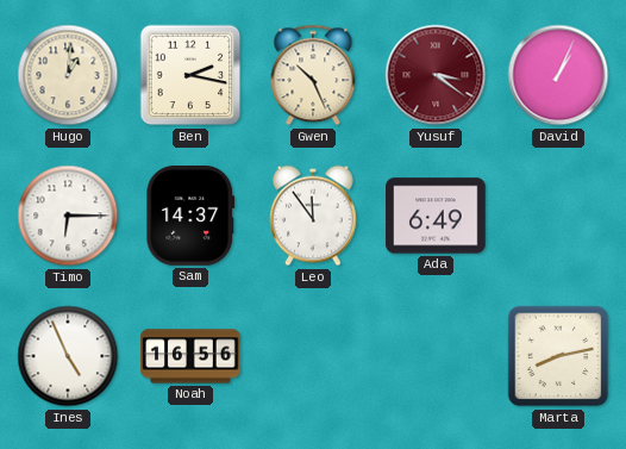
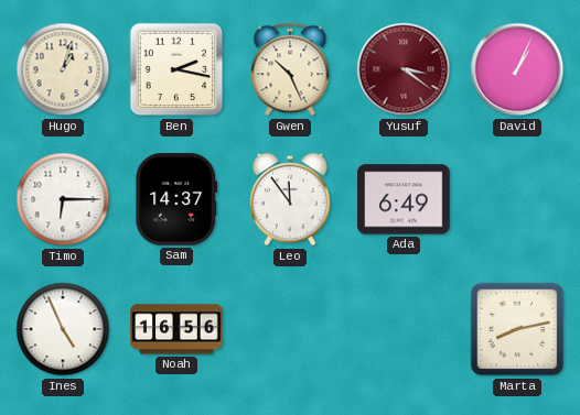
Hugo: 1:01 -> 1:03 (63, 69)
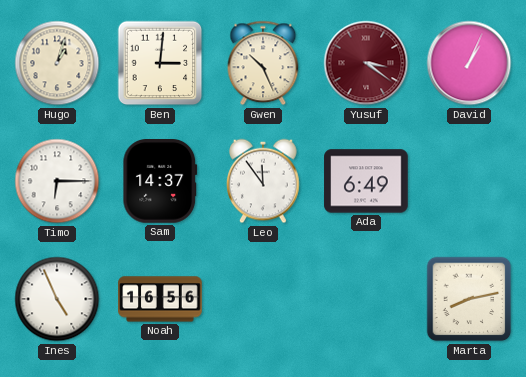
Ben: 2:17 -> 3:01 (160, 63)
